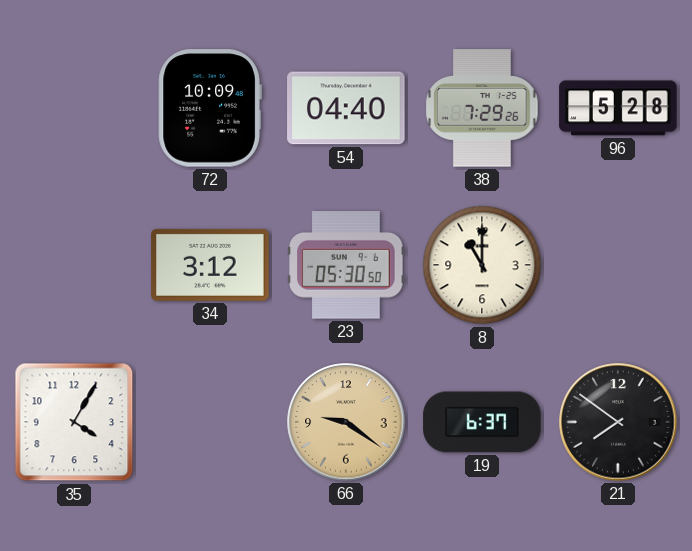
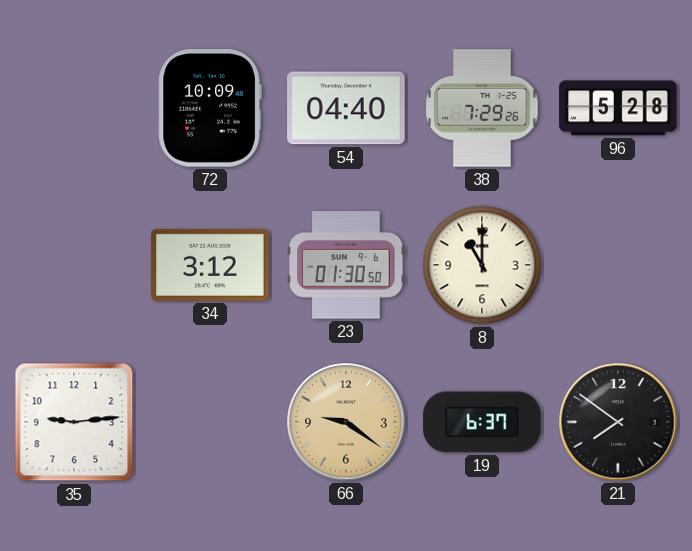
23: 05:30 -> 01:30 (346, 265)
35: 4:05 -> 9:14 (74, 422)
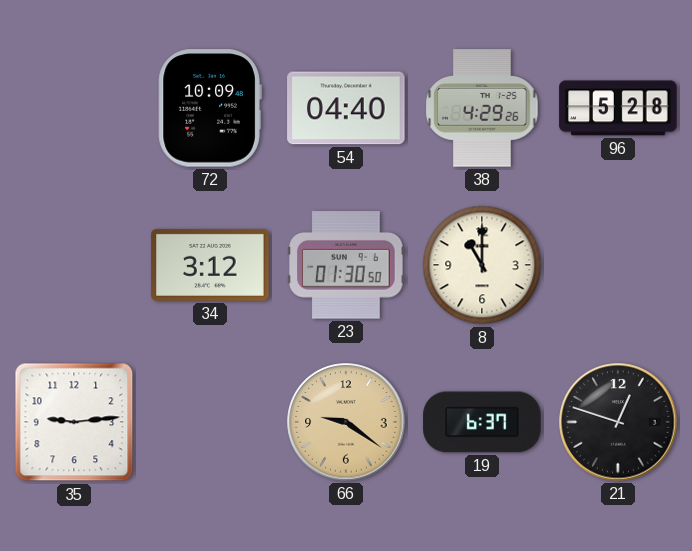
38: 7:29 -> 4:29 (482, 108)
21: 7:51 -> 12:48 (618, 422)
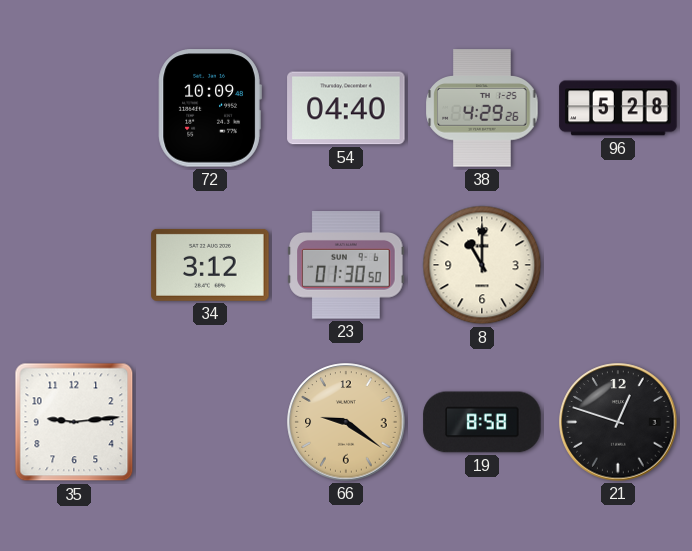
19: 6:37 -> 8:58 (482, 422)
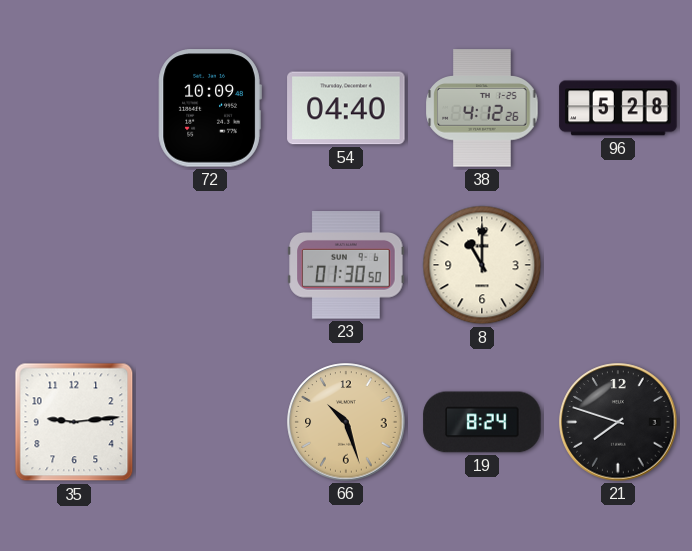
38: 4:29 -> 4:12 (482, 108)
34: 3:12 -> none (210, 265)
66: 9:21 -> 10:27 (346, 422)
19: 8:58 -> 8:24 (482, 422)
21: 12:48 -> 7:48 (618, 422)
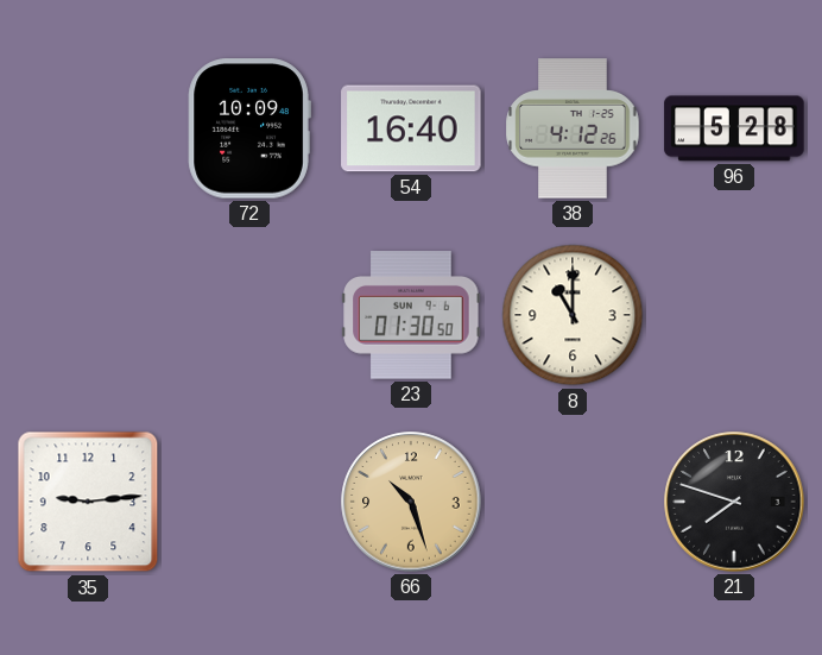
54: 04:40 -> 16:40 (411, 128)
19: 8:24 -> none (482, 422)
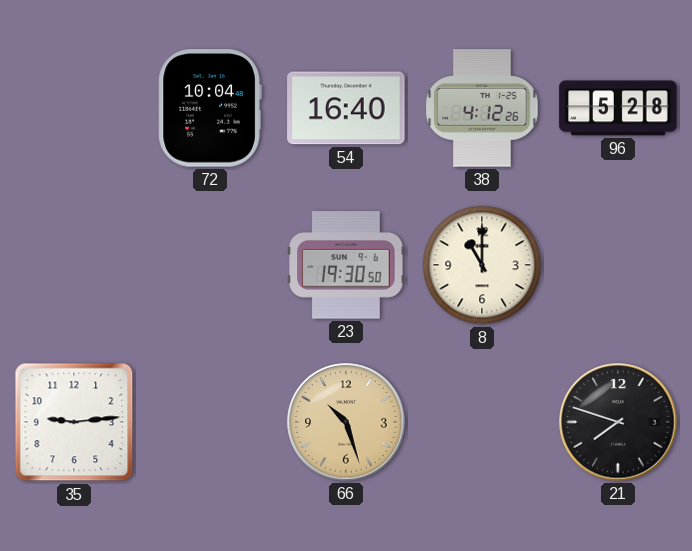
72: 10:09 -> 10:04 (210, 108)
23: 01:30 -> 19:30 (346, 265)
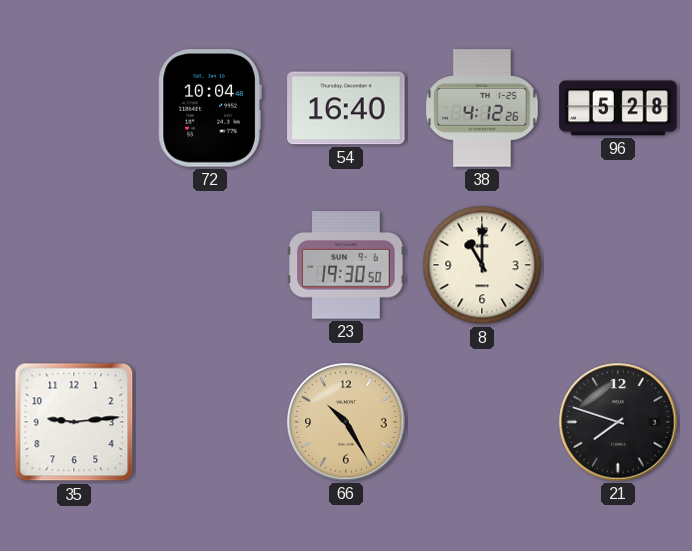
66: 10:27 -> 10:25 (346, 422)
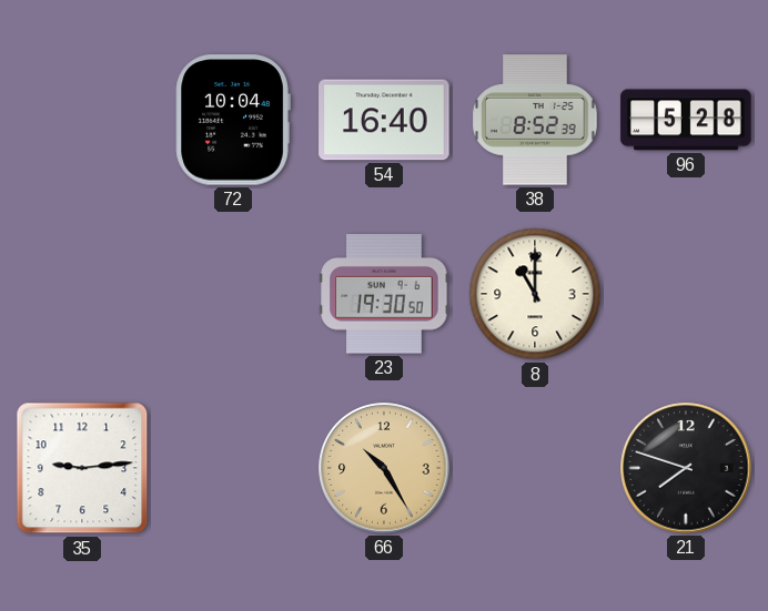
38: 4:12 -> 8:52 (535, 120)
